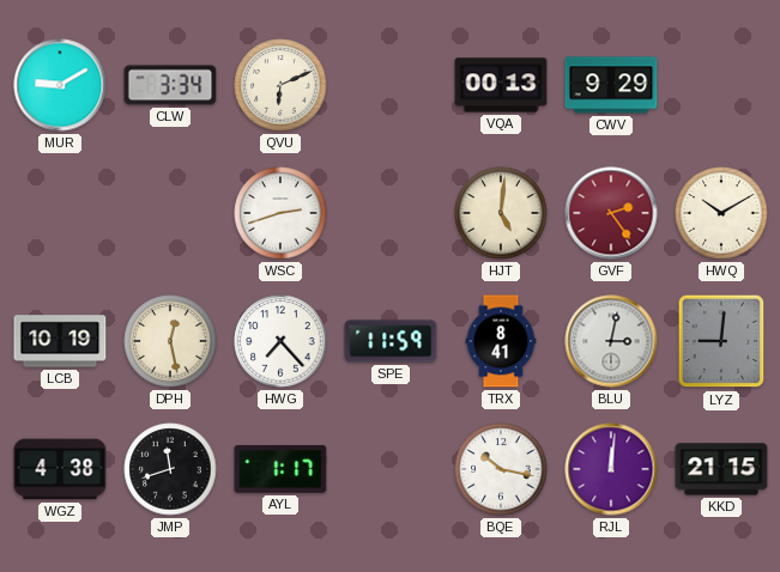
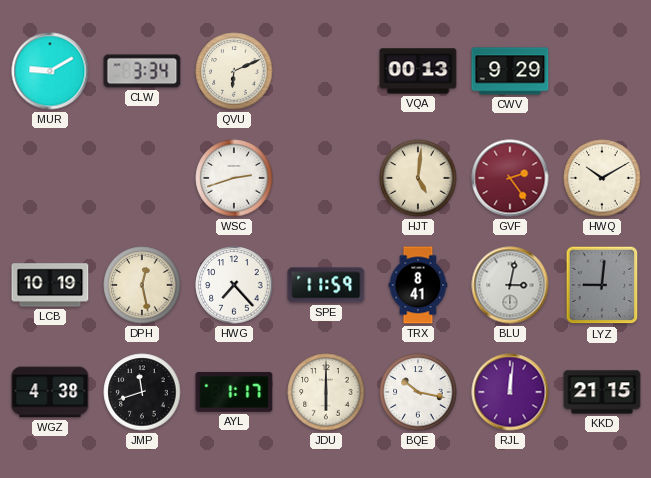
JDU: none -> 6:00 (326, 392)
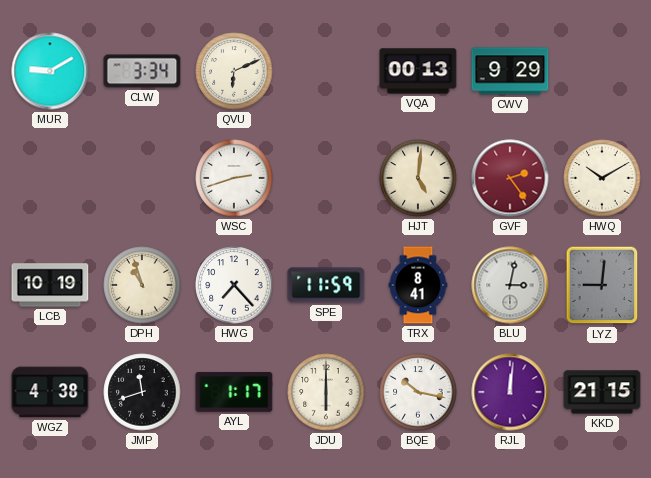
DPH: 12:28 -> 10:57 (142, 285)
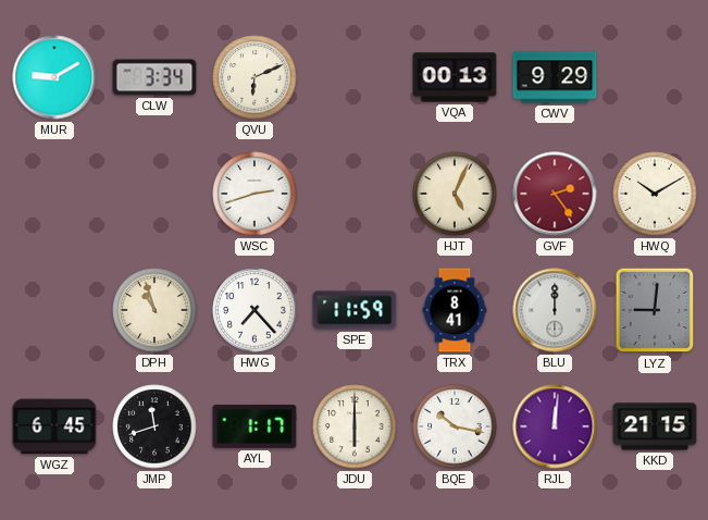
HJT: 5:01 -> 5:04 (455, 194)
LCB: 10:19 -> none (50, 285)
BLU: 3:02 -> 12:00 (555, 310)
WGZ: 4:38 -> 6:45 (54, 426)
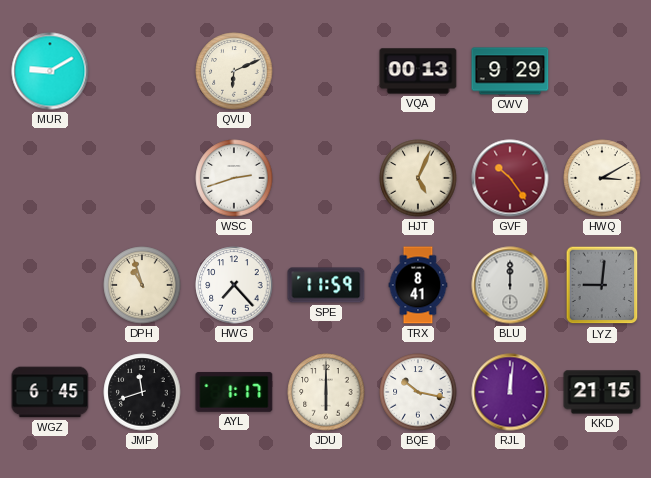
CLW: 3:34 -> none (154, 77)
GVF: 2:24 -> 10:24 (510, 178)
HWQ: 10:10 -> 3:10 (602, 178)
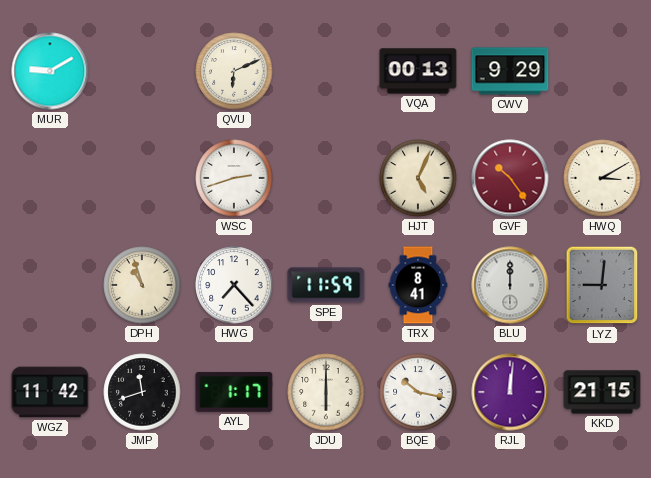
WGZ: 6:45 -> 11:42 (50, 392)
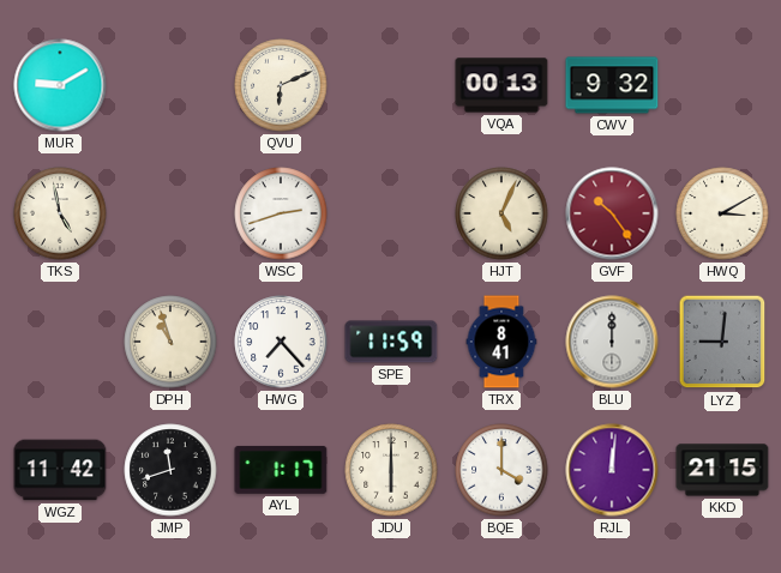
CWV: 9:29 -> 9:32 (612, 85)
TKS: none -> 4:58 (60, 213)
BQE: 10:17 -> 4:00 (501, 470)
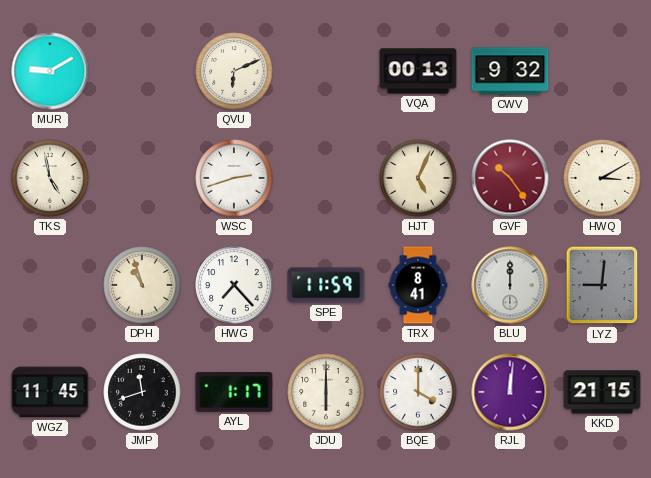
WGZ: 11:42 -> 11:45 (50, 392)
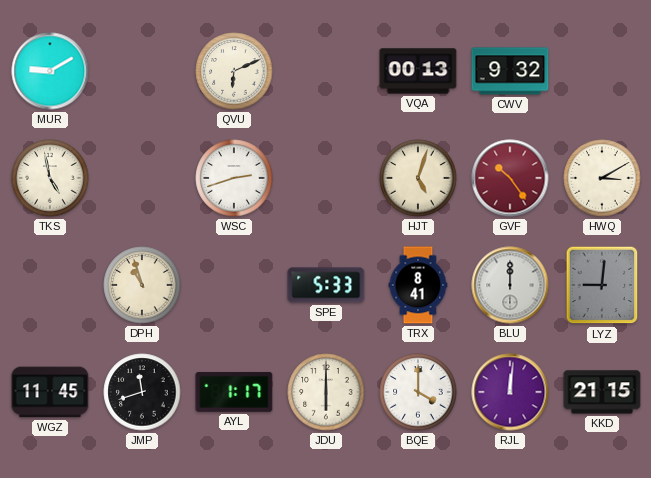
HJT: 5:04 -> 5:03 (418, 178)
HWG: 7:23 -> none (234, 285)
SPE: 11:59 -> 5:33 (326, 285)
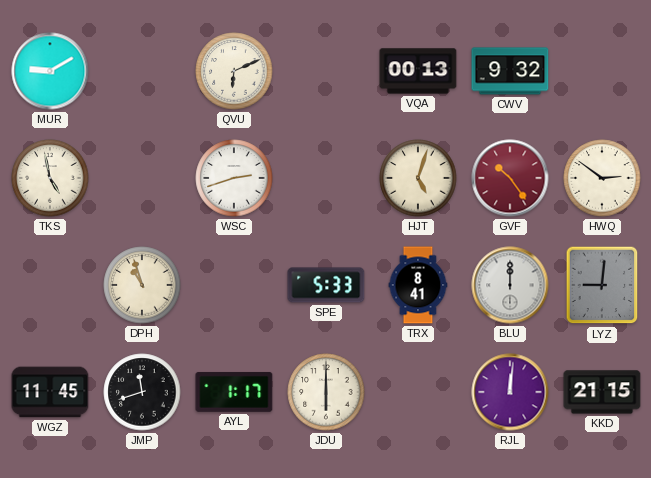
HWQ: 3:10 -> 2:51 (602, 178)
BQE: 4:00 -> none (418, 392)
